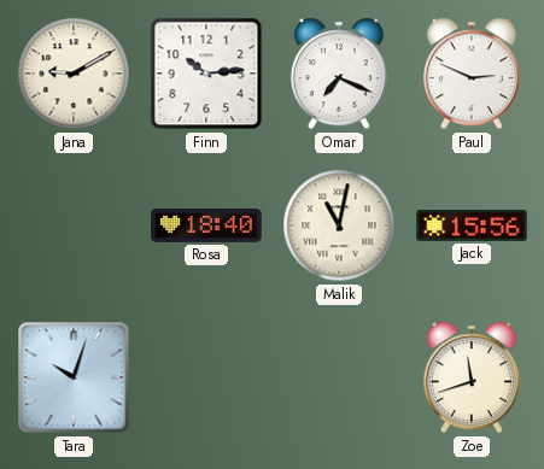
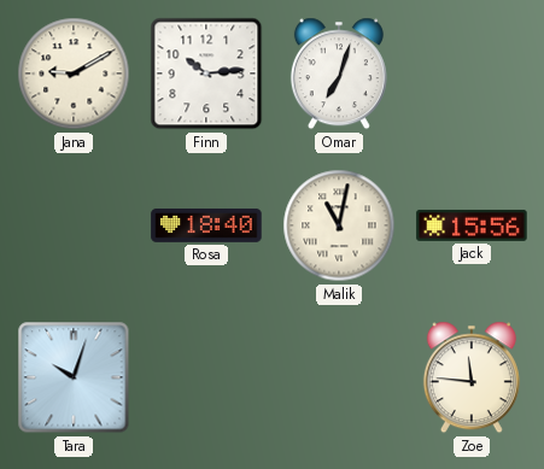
Omar: 7:19 -> 7:03 (339, 74)
Paul: 2:49 -> none (472, 74)
Zoe: 11:42 -> 11:46 (472, 377)
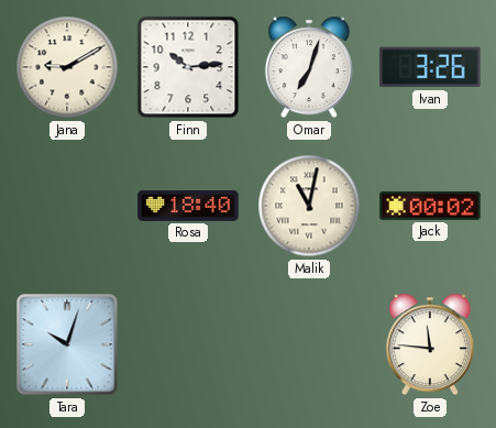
Ivan: none -> 3:26 (430, 67)
Jack: 15:56 -> 00:02 (430, 206)
